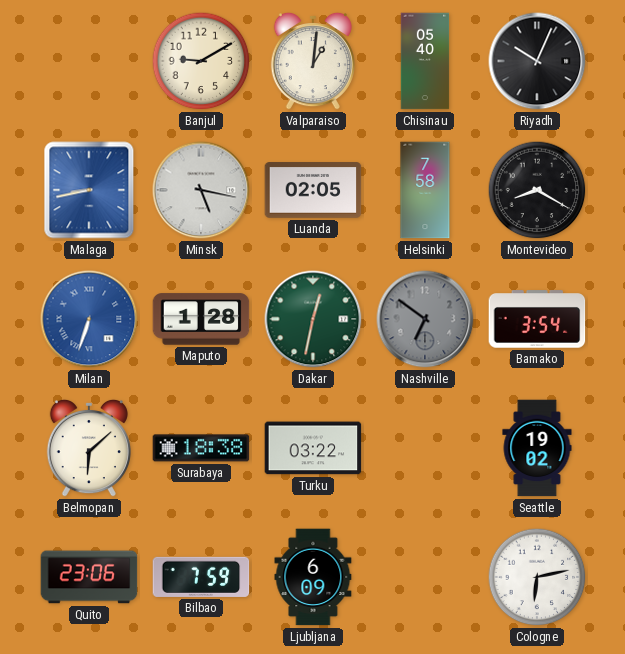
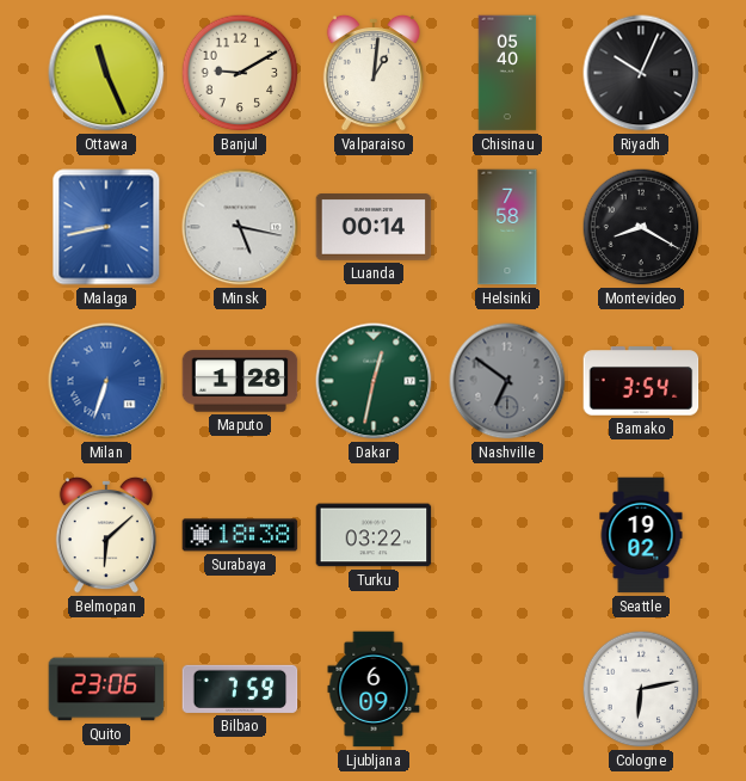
Ottawa: none -> 11:26 (106, 73)
Luanda: 02:05 -> 00:14 (374, 227)
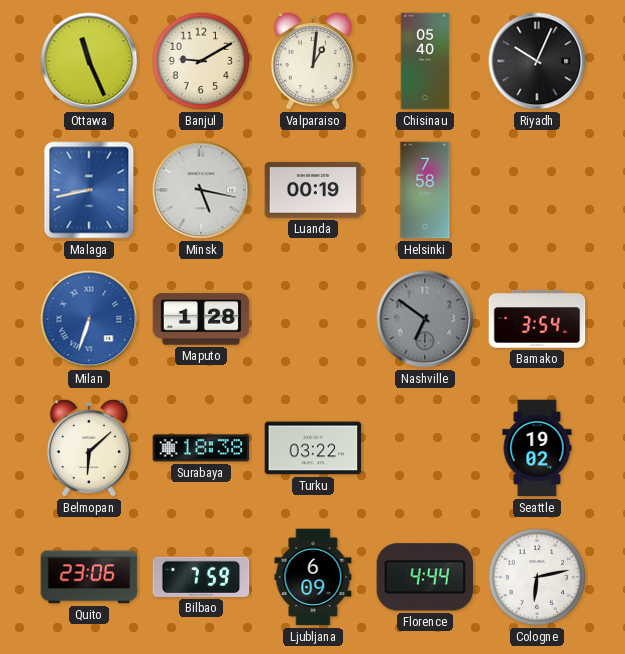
Luanda: 00:14 -> 00:19 (313, 190)
Montevideo: 8:20 -> none (641, 227)
Dakar: 12:32 -> none (374, 381)
Florence: none -> 4:44 (425, 577)
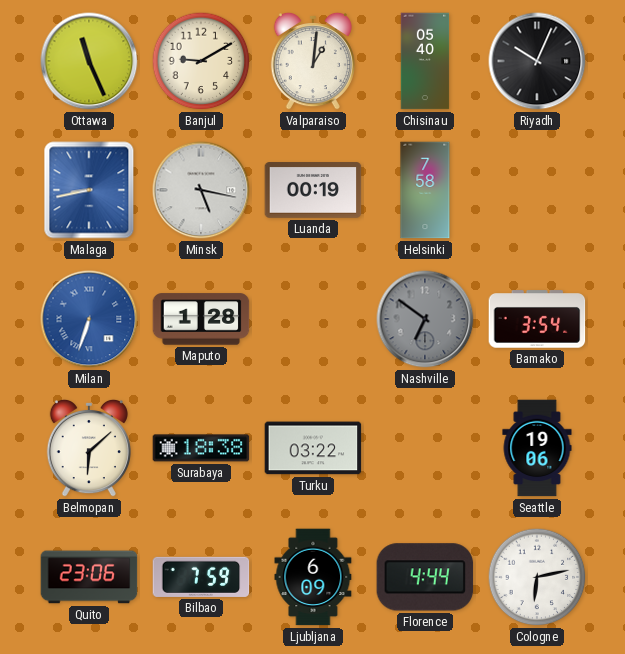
Seattle: 19:02 -> 19:06 (537, 448)
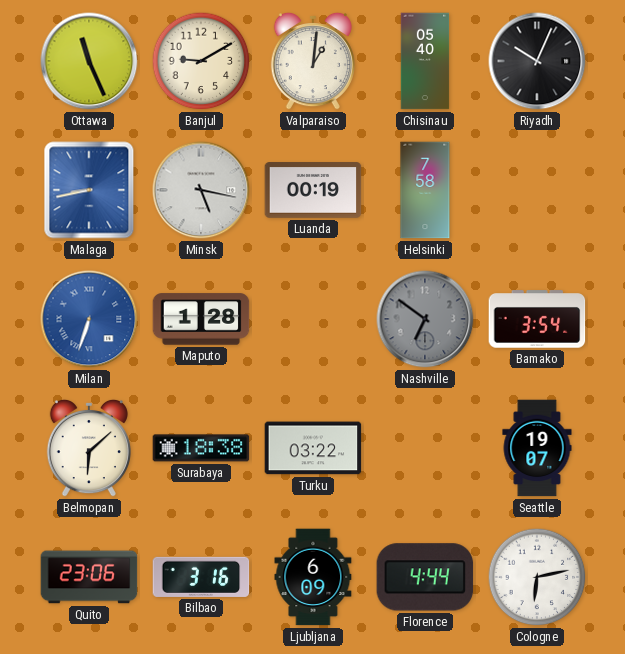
Seattle: 19:06 -> 19:07 (537, 448)
Bilbao: 7:59 -> 3:16 (201, 577)
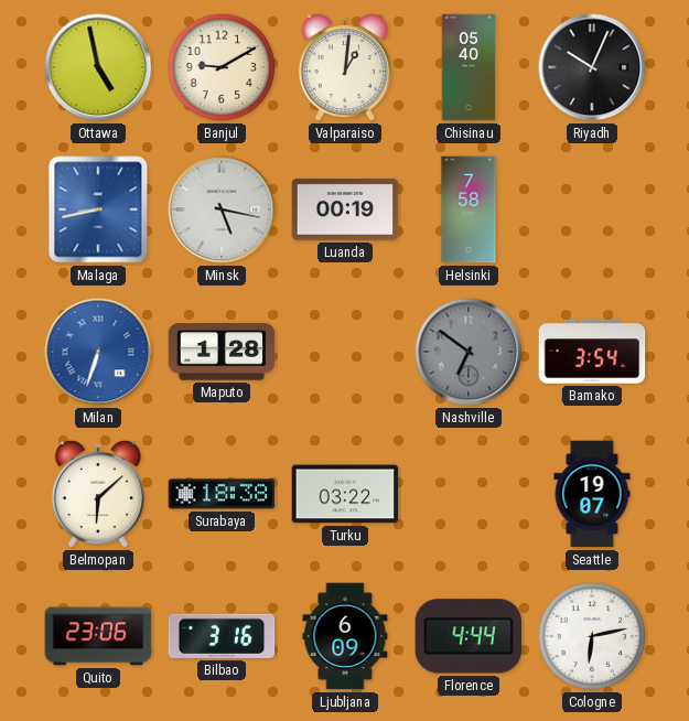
Ottawa: 11:26 -> 4:58 (98, 67)
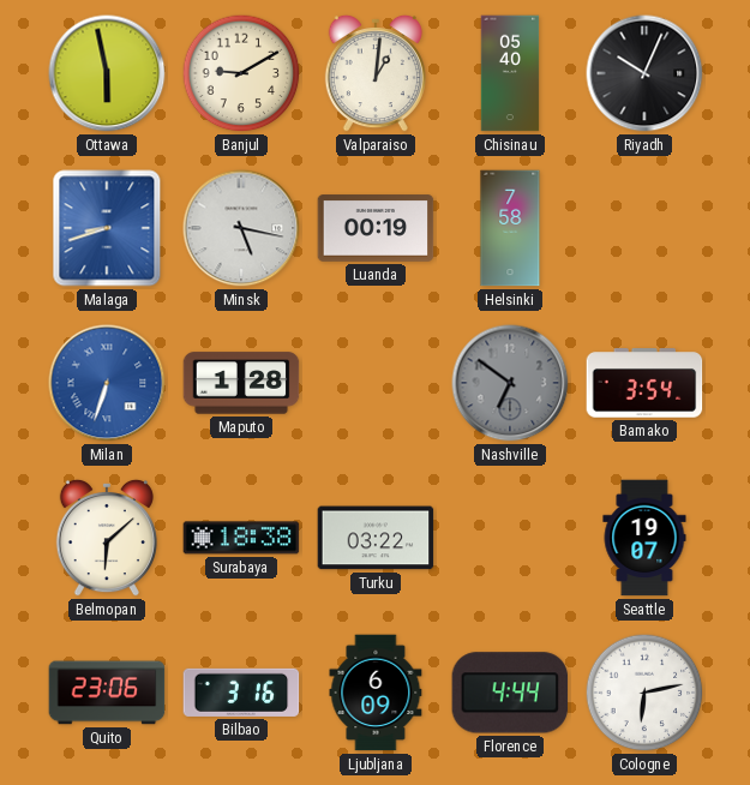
Ottawa: 4:58 -> 5:58 (107, 73)
Malaga: 8:43 -> 8:42 (107, 228)
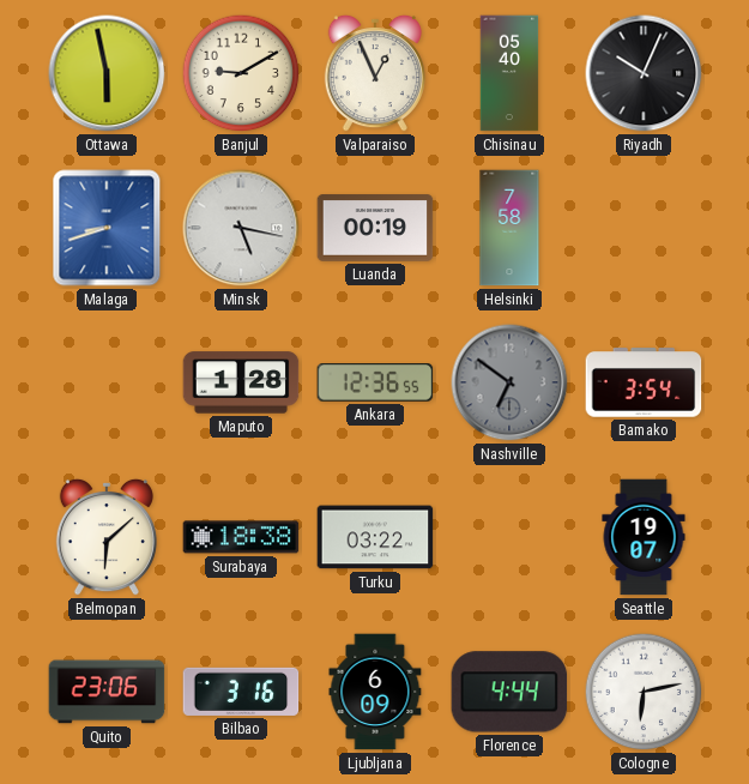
Valparaiso: 1:01 -> 12:56 (375, 73)
Milan: 6:33 -> none (107, 383)
Ankara: none -> 12:36 (375, 382)
